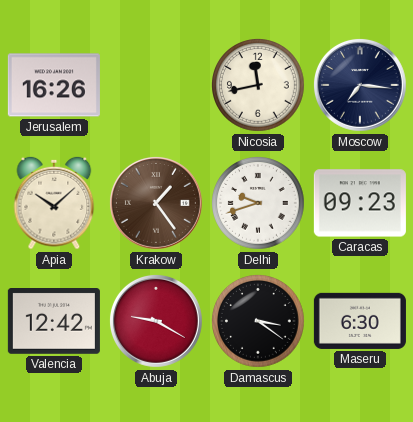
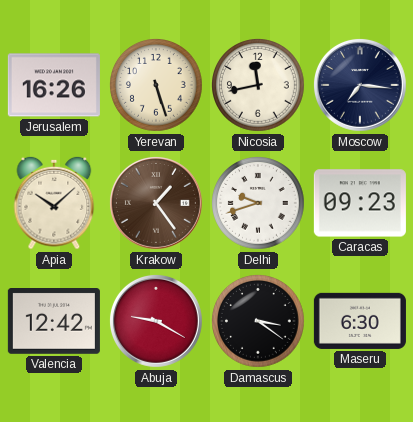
Yerevan: none -> 5:27 (157, 86)
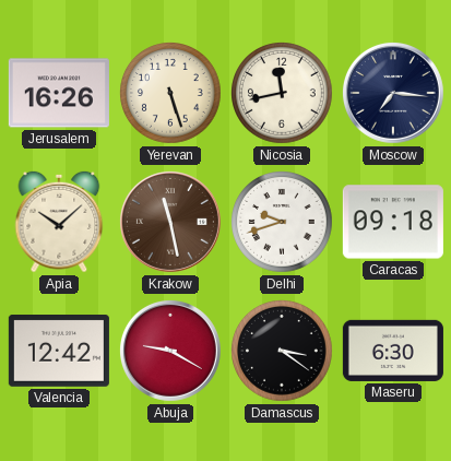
Krakow: 1:24 -> 11:28 (170, 222)
Caracas: 09:23 -> 09:18 (393, 222)
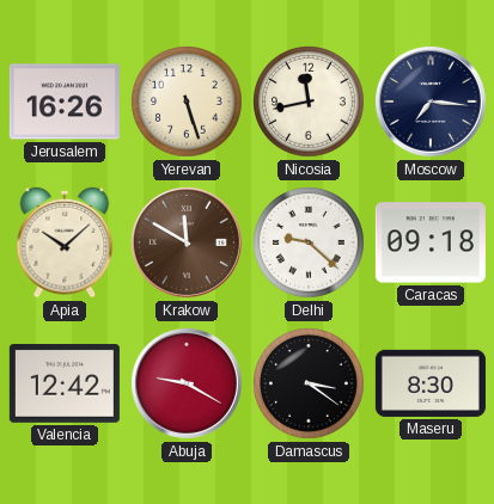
Krakow: 11:28 -> 11:50 (187, 242)
Delhi: 9:42 -> 9:22 (310, 244)
Maseru: 6:30 -> 8:30 (431, 383)
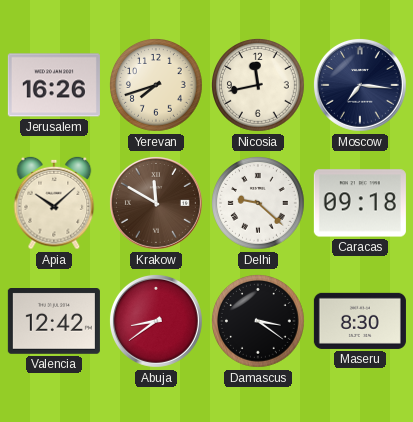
Yerevan: 5:27 -> 7:42 (157, 86)
Abuja: 9:20 -> 8:39 (156, 321)
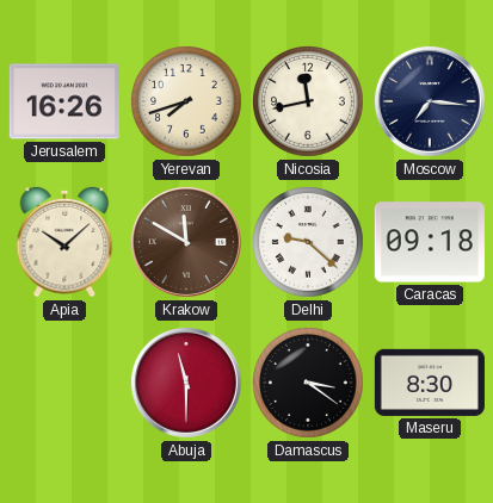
Valencia: 12:42 -> none (54, 322)
Abuja: 8:39 -> 11:30 (186, 383)
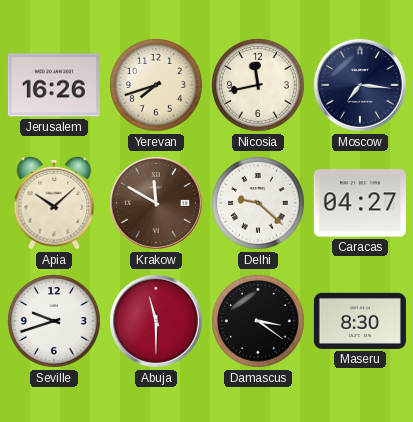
Caracas: 09:18 -> 04:27 (360, 203)
Seville: none -> 9:42 (55, 322)
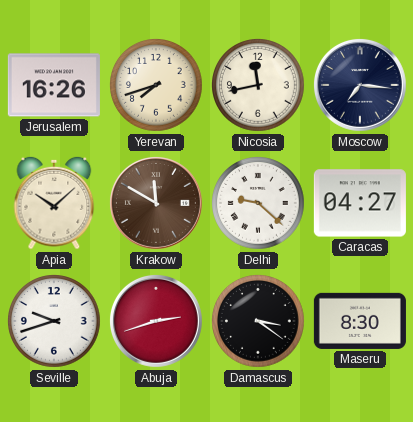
Abuja: 11:30 -> 2:42 (156, 321)
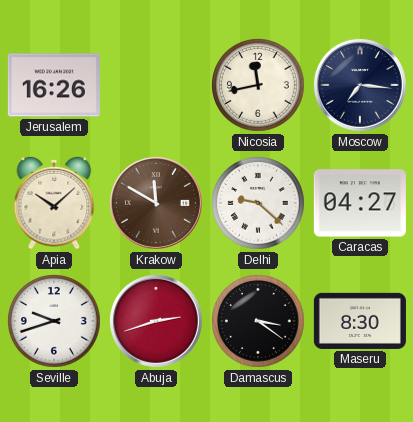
Yerevan: 7:42 -> none (157, 86)
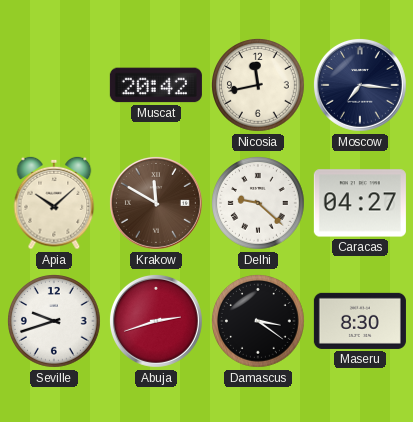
Jerusalem: 16:26 -> none (54, 85)
Muscat: none -> 20:42 (156, 85)
